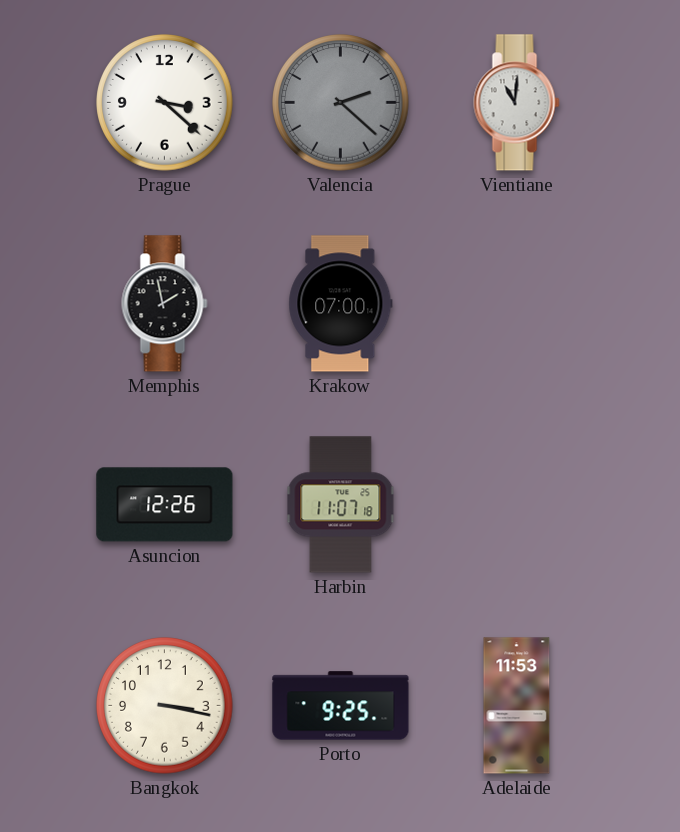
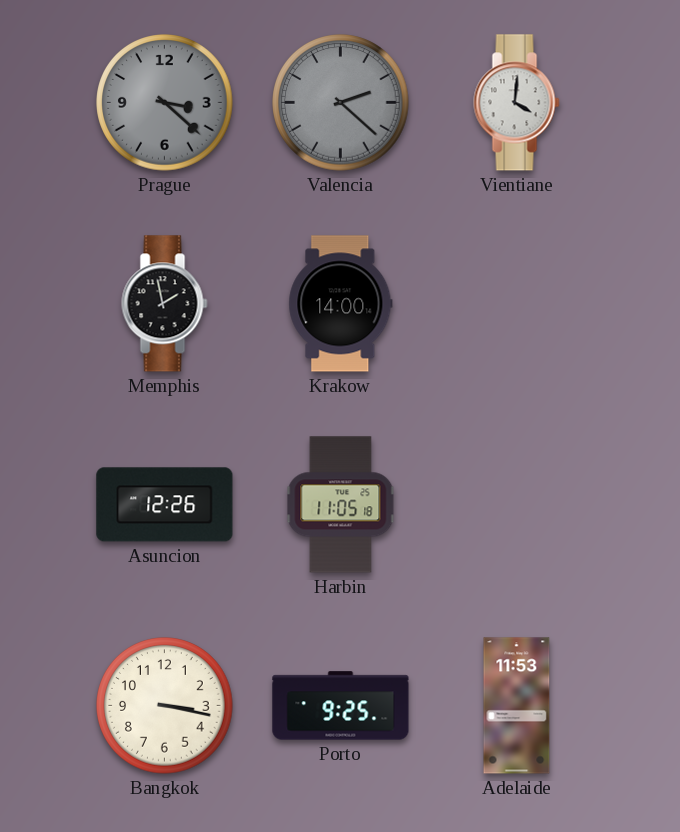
Prague dial: white -> grey (165, 103)
Vientiane: 11:01 -> 4:01 (517, 103)
Krakow: 07:00 -> 14:00 (341, 304)
Harbin: 11:07 -> 11:05 (341, 505)
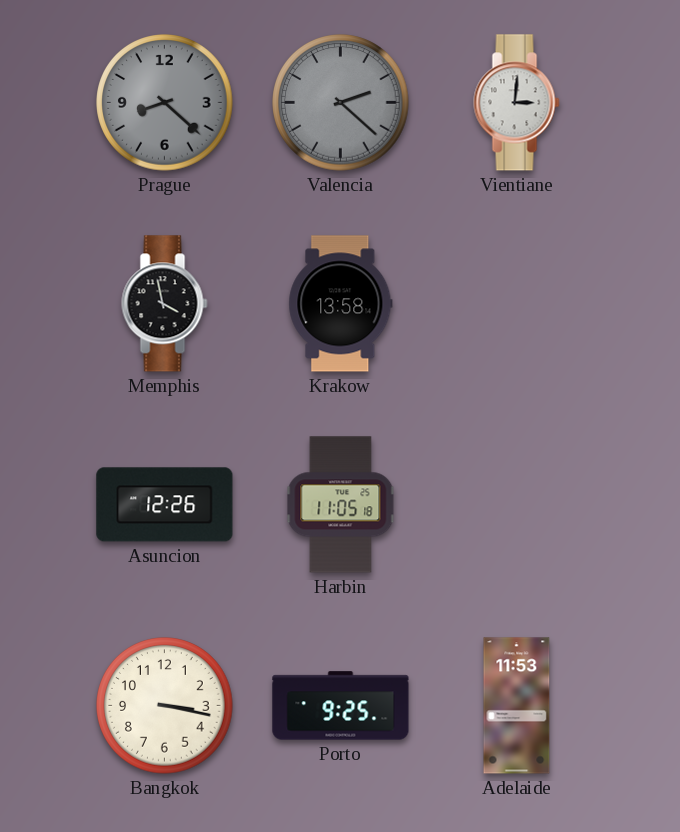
Prague: 3:22 -> 8:22 (165, 103)
Vientiane: 4:01 -> 3:01 (517, 103)
Memphis: 1:58 -> 3:58 (165, 304)
Krakow: 14:00 -> 13:58 (341, 304)
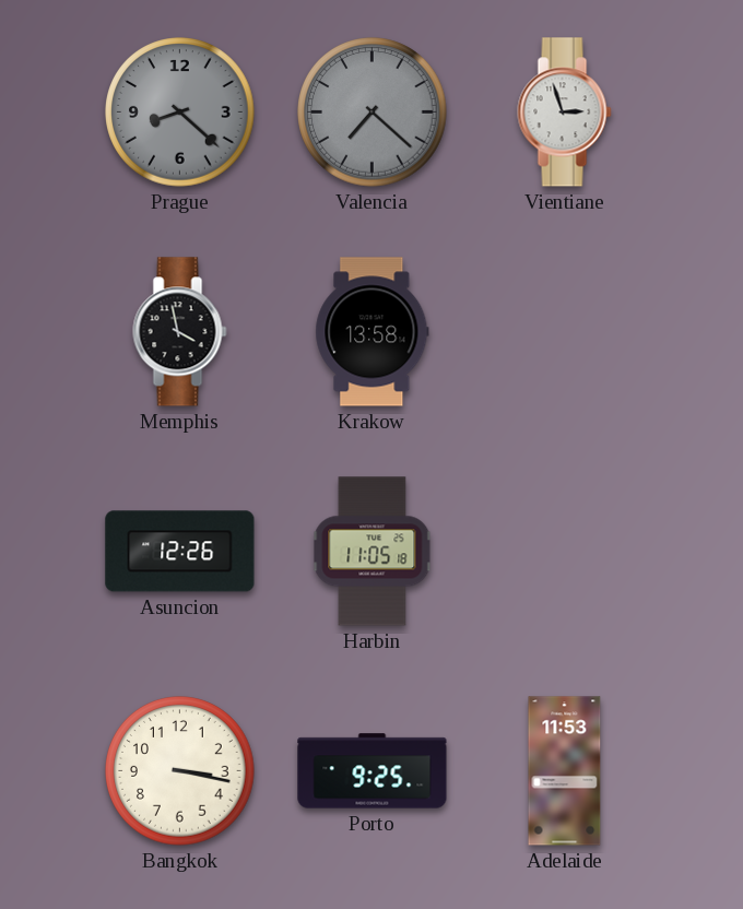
Valencia: 2:22 -> 7:22 (373, 113)
Vientiane: 3:01 -> 2:57 (565, 113)
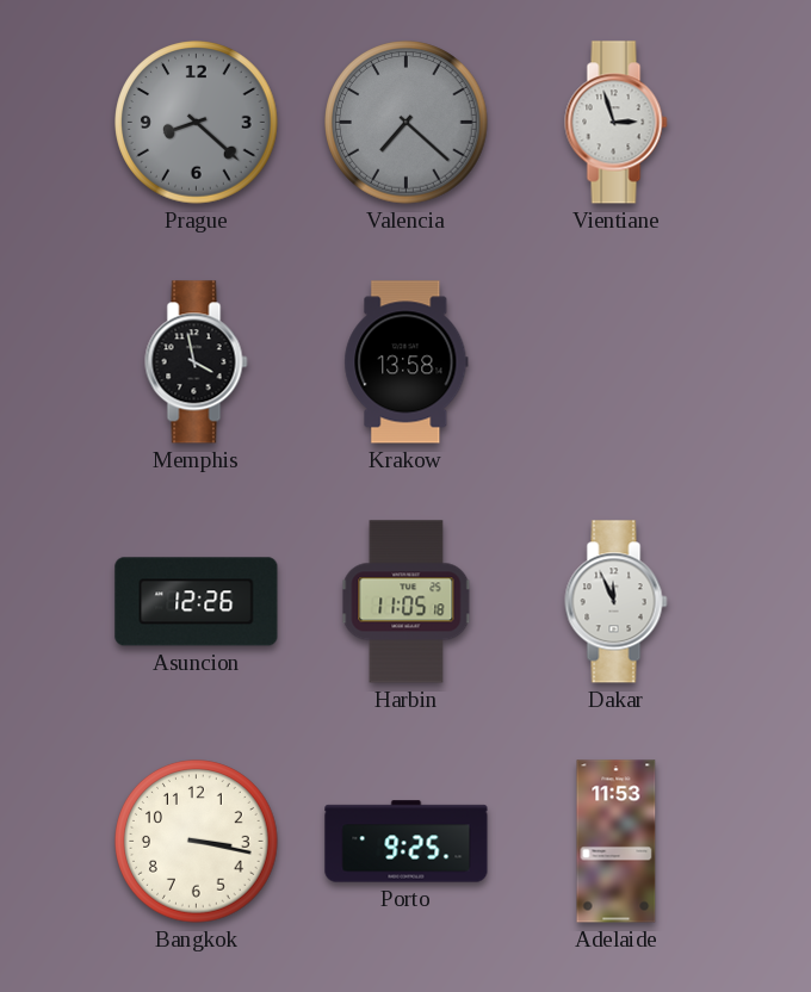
Dakar: none -> 11:56 (617, 602)
